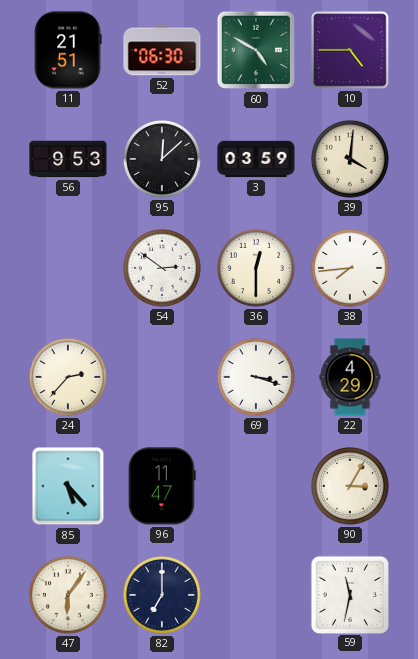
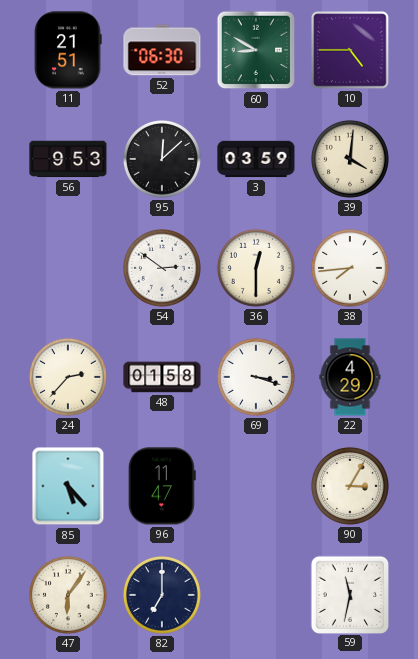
60: 4:50 -> 8:50 (256, 50)
48: none -> 01:58 (162, 377)
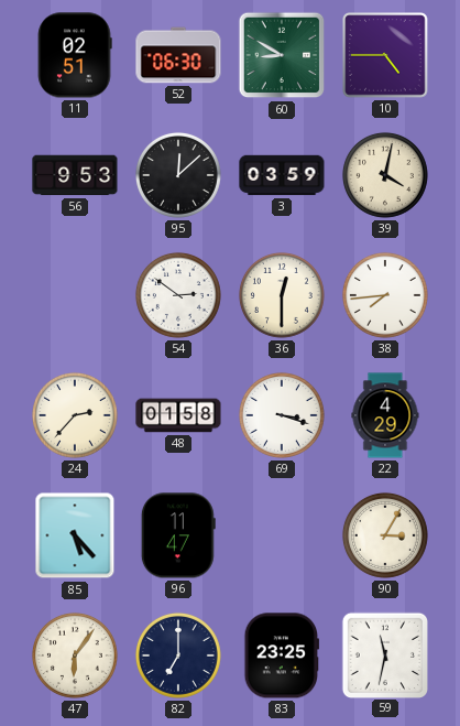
11: 21:51 -> 02:51 (75, 55)
39: 4:01 -> 4:02 (385, 175)
83: none -> 23:25 (281, 655)
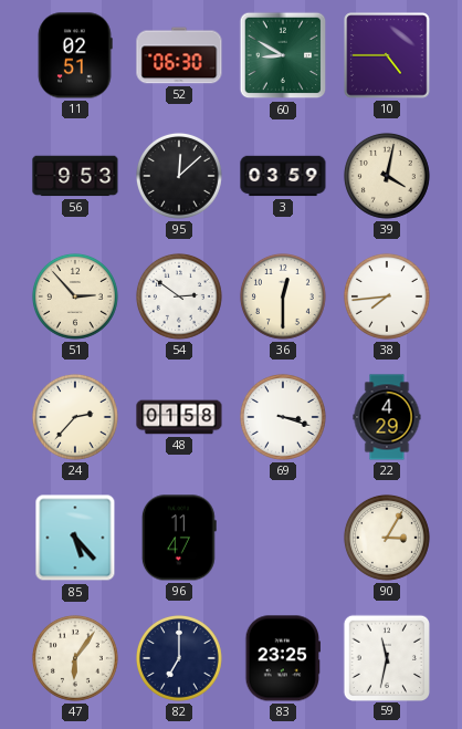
51: none -> 2:53 (75, 296)
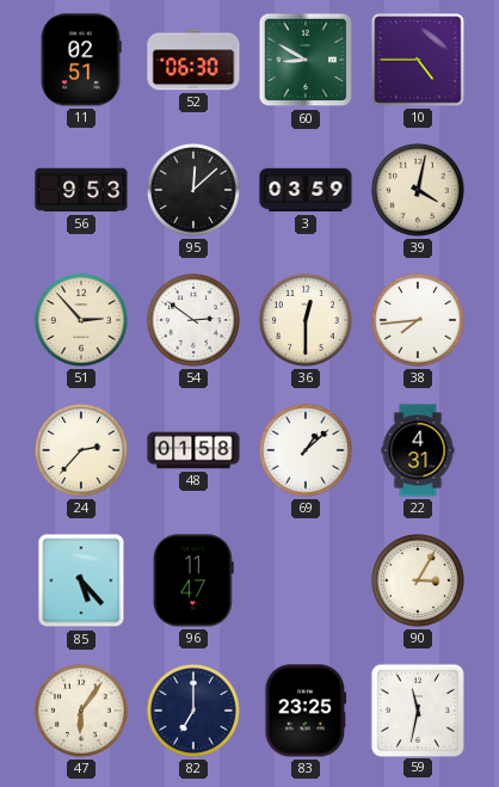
69: 3:18 -> 1:08 (306, 450)
22: 4:29 -> 4:31 (418, 450)
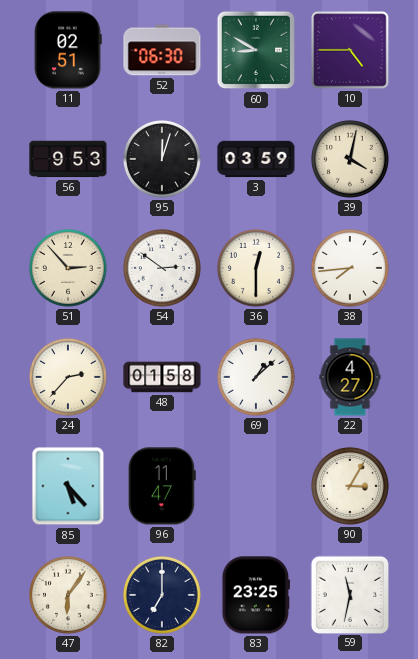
95: 12:08 -> 12:03 (162, 159)
22: 4:31 -> 4:27 (350, 377)
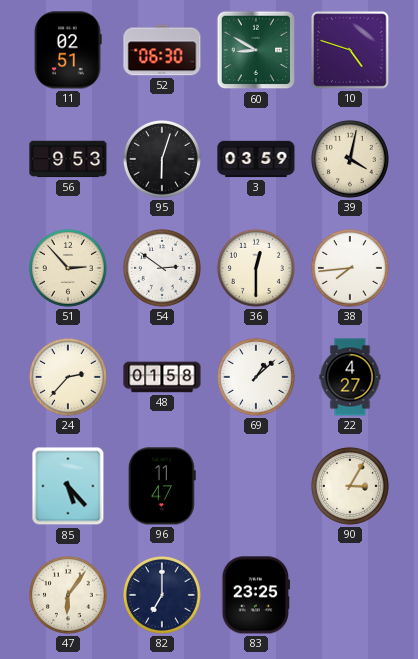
10: 4:45 -> 4:48 (350, 50)
95: 12:03 -> 6:03 (162, 159)
59: 11:32 -> none (349, 594)
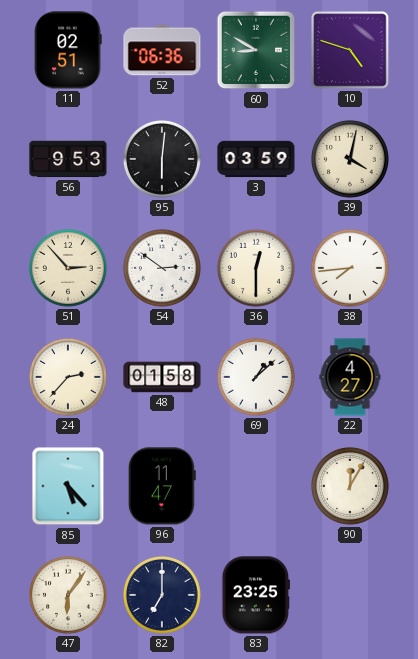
52: 06:30 -> 06:36 (162, 50)
95: 6:03 -> 6:01 (162, 159)
90: 3:05 -> 12:05 (350, 486)
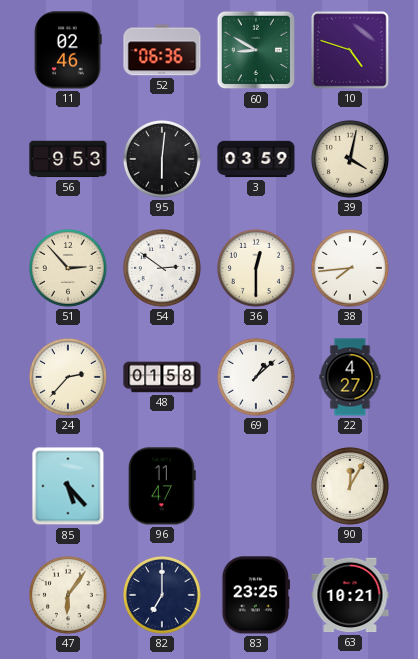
11: 02:51 -> 02:46 (68, 50)
63: none -> 10:21 (350, 595)
